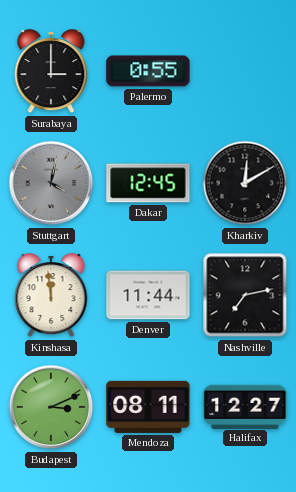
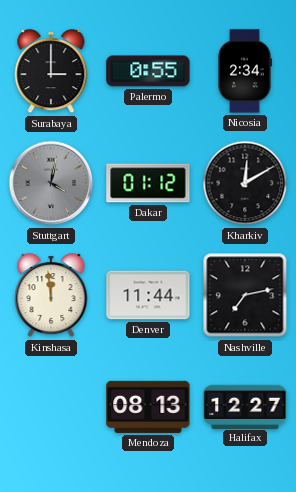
Nicosia: none -> 2:34 (244, 71)
Dakar: 12:45 -> 01:12 (148, 183)
Budapest: 3:11 -> none (51, 407)
Mendoza: 08:11 -> 08:13 (148, 407)
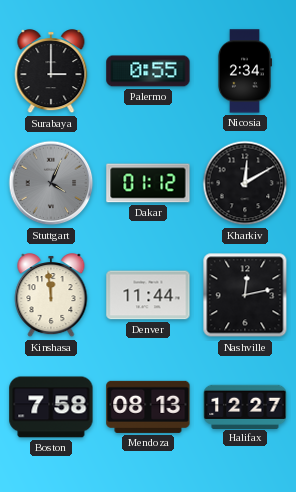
Stuttgart: 4:02 -> 4:04 (51, 183)
Nashville: 7:13 -> 12:13 (245, 295)
Boston: none -> 7:58 (51, 407)
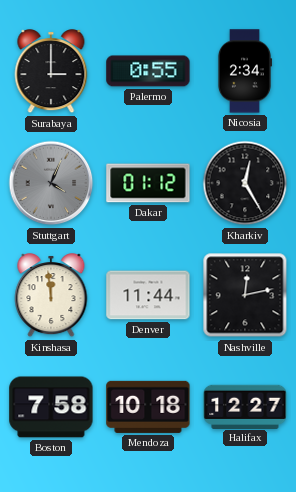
Kharkiv: 12:10 -> 12:25 (245, 183)
Mendoza: 08:13 -> 10:18 (148, 407)
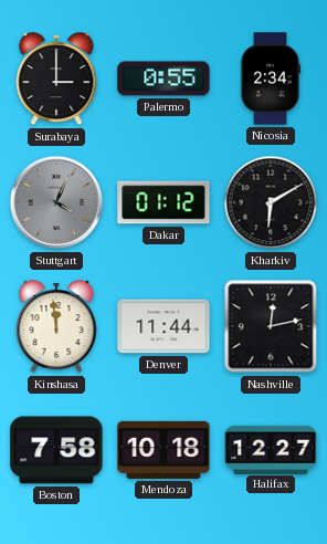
Kharkiv: 12:25 -> 6:10 (271, 202)
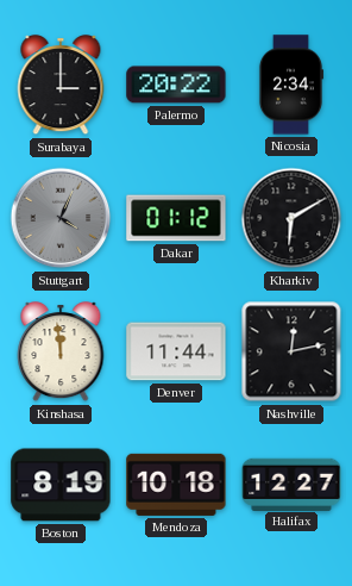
Palermo: 0:55 -> 20:22 (176, 85)
Boston: 7:58 -> 8:19 (61, 485)
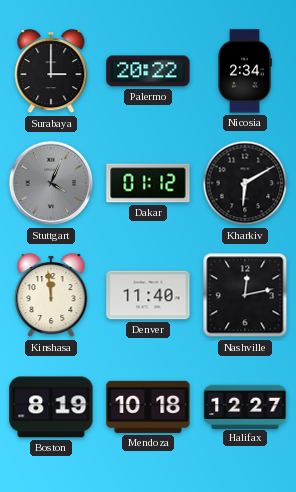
Denver: 11:44 -> 11:40 (148, 295)
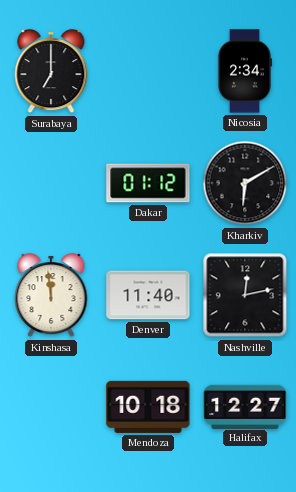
Surabaya: 3:00 -> 7:00 (51, 72)
Palermo: 20:22 -> none (148, 71)
Stuttgart: 4:04 -> none (51, 183)
Boston: 8:19 -> none (51, 407)
